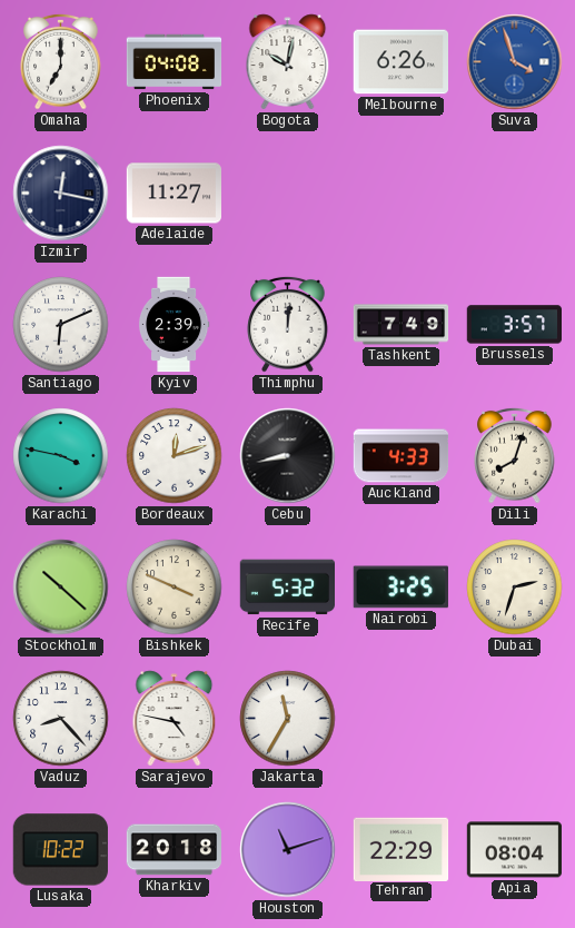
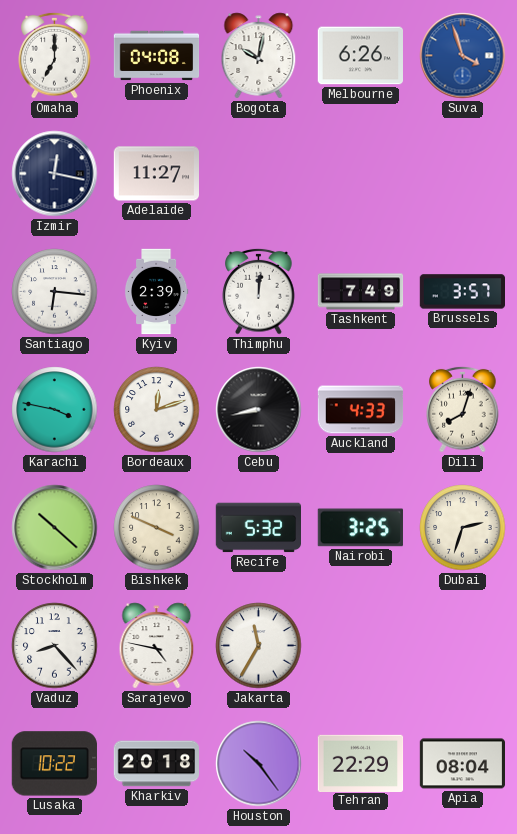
Santiago: 6:11 -> 6:16 (55, 292)
Houston: 11:12 -> 10:24 (259, 764)
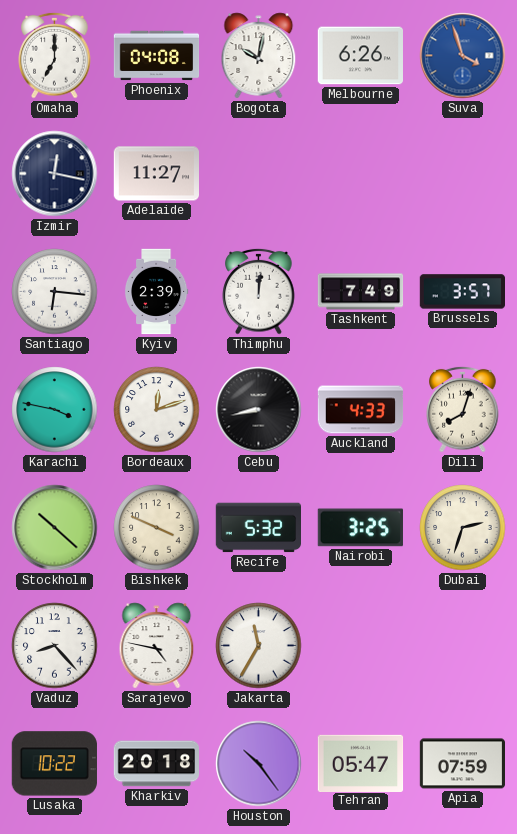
Tehran: 22:29 -> 05:47 (361, 763)
Apia: 08:04 -> 07:59 (463, 764)
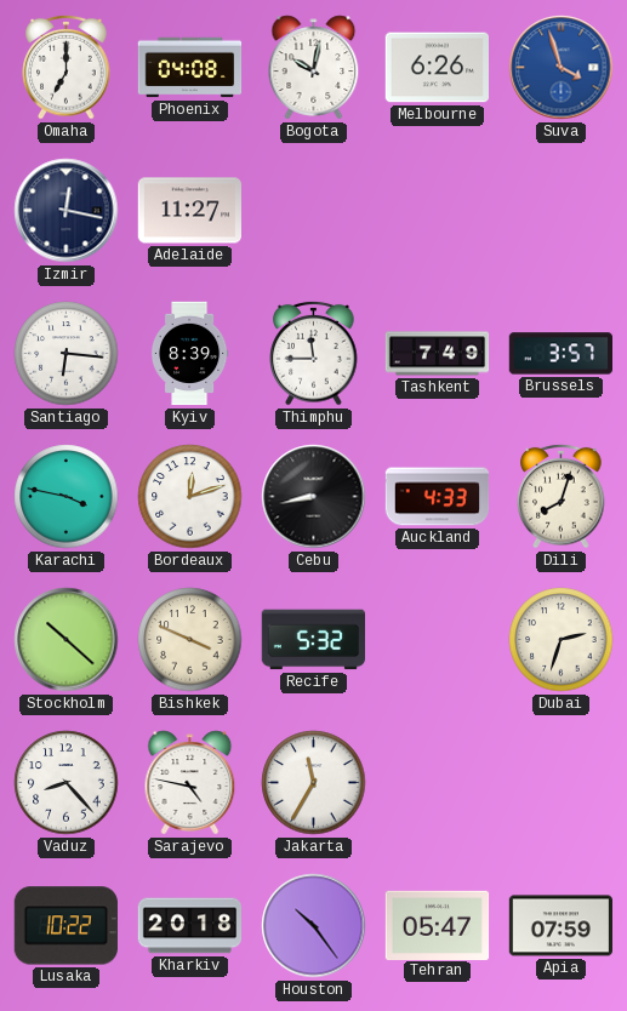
Kyiv: 2:39 -> 8:39 (189, 354)
Thimphu: 12:01 -> 11:45 (314, 353)
Nairobi: 3:25 -> none (360, 528)
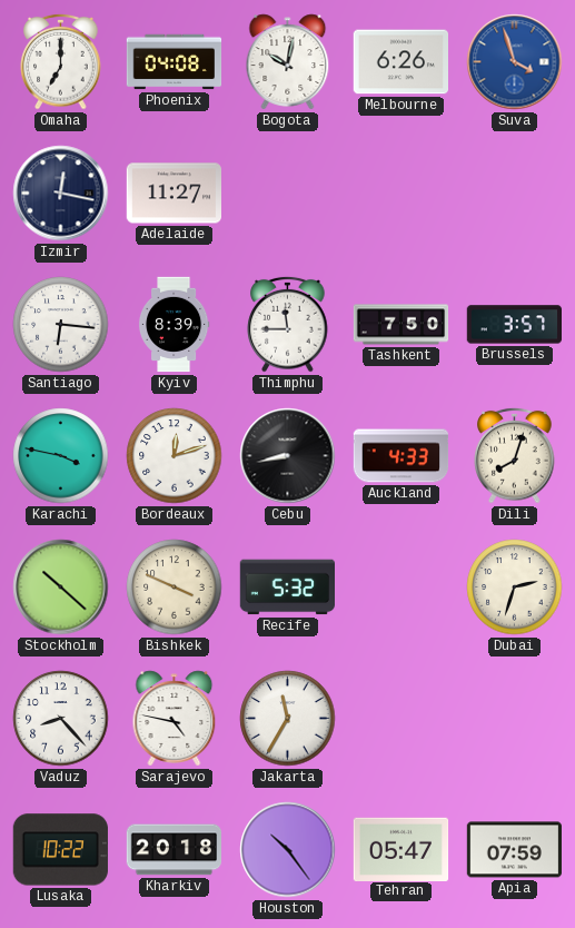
Tashkent: 7:49 -> 7:50 (401, 325)
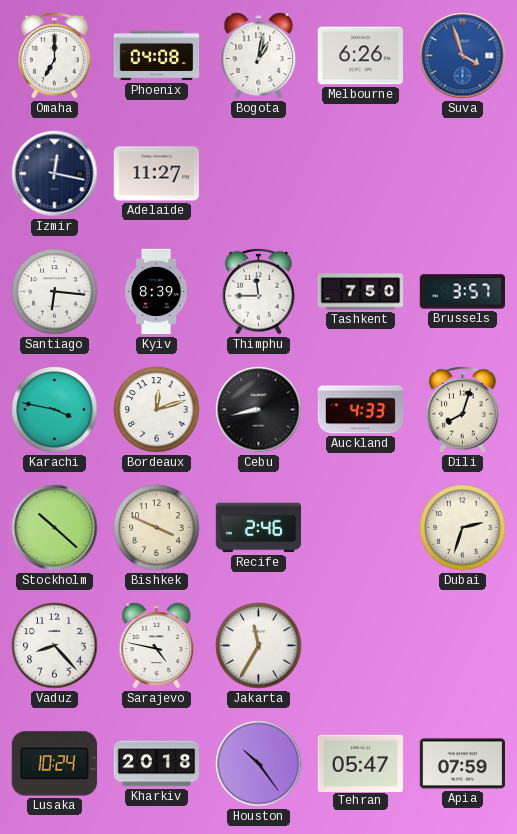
Bogota: 10:02 -> 1:02 (259, 56)
Recife: 5:32 -> 2:46 (258, 528)
Lusaka: 10:22 -> 10:24 (54, 764)
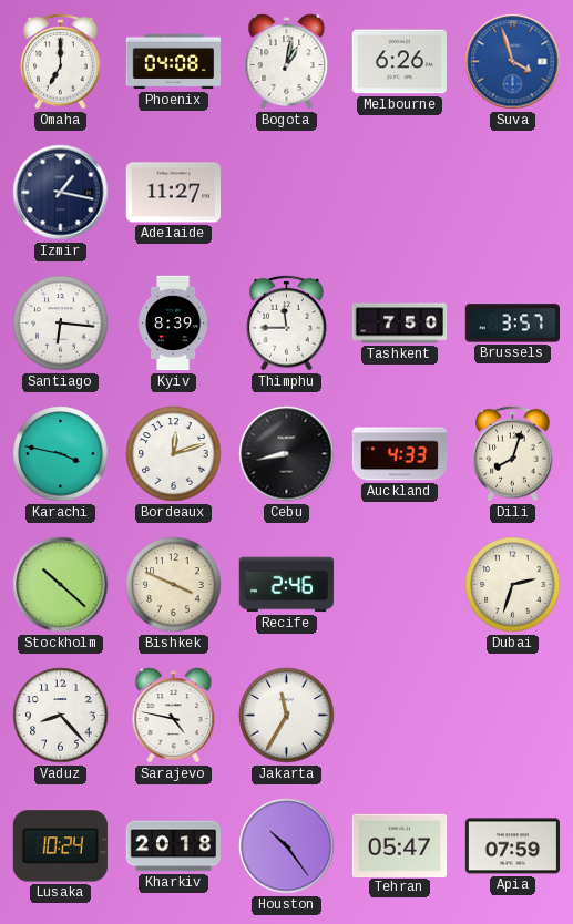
Izmir: 12:17 -> 1:17 (61, 193)
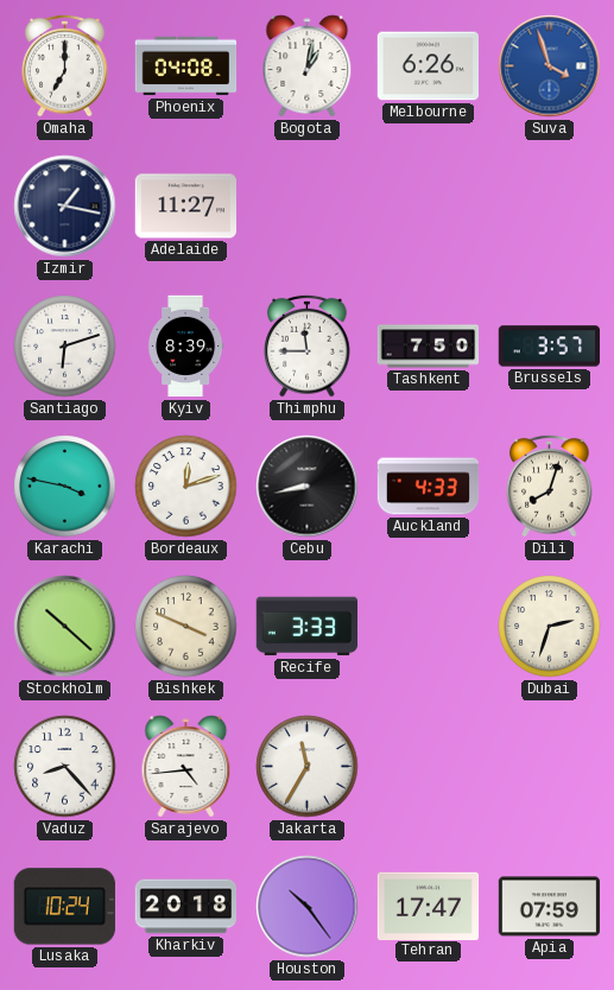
Santiago: 6:16 -> 6:12 (65, 347)
Recife: 2:46 -> 3:33 (306, 627)
Sarajevo: 4:47 -> 4:44 (186, 767)
Tehran: 05:47 -> 17:47 (429, 906)
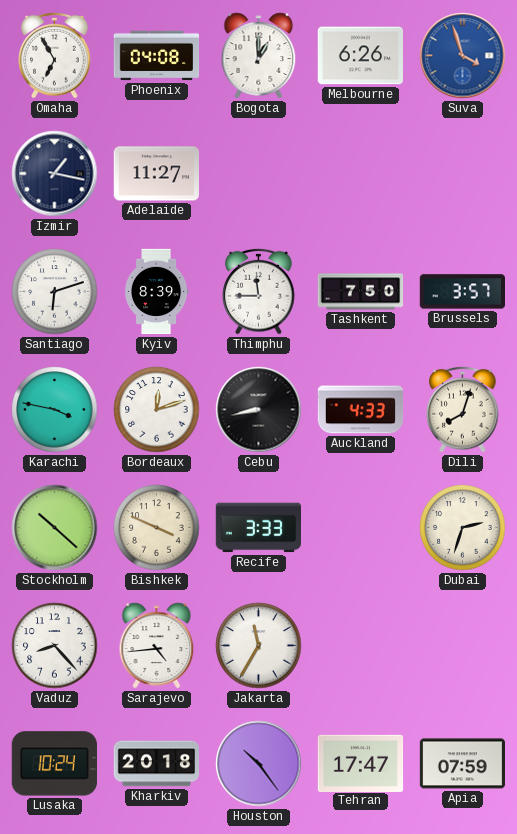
Omaha: 7:00 -> 6:55 (55, 55)
Bogota: 1:02 -> 1:00 (259, 56)
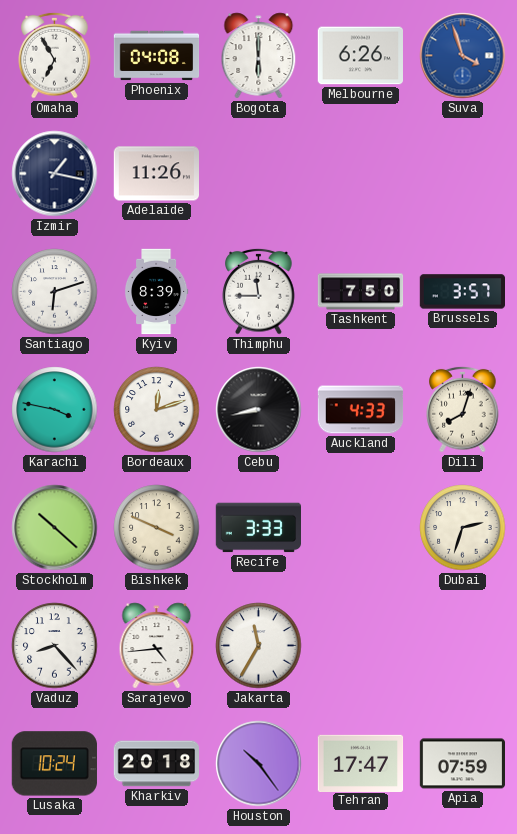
Bogota: 1:00 -> 6:00 (259, 56)
Adelaide: 11:27 -> 11:26 (156, 174)
